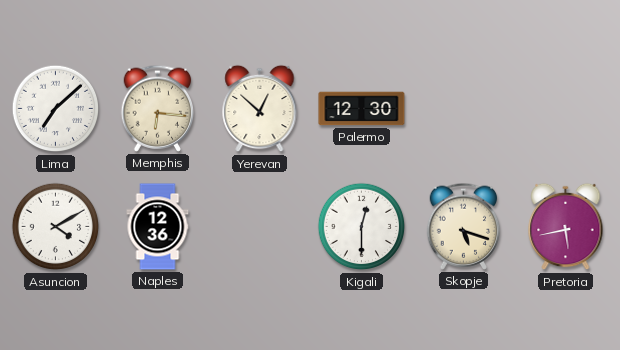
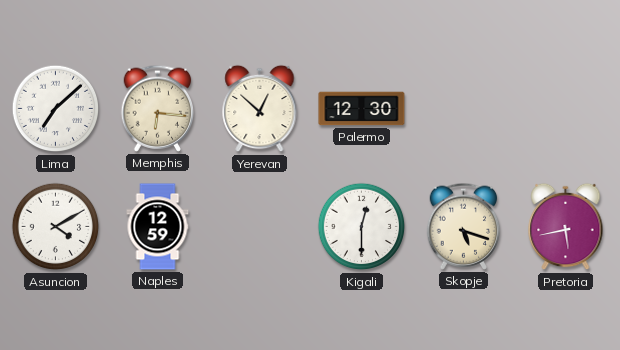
Naples: 12:36 -> 12:59 (158, 227)
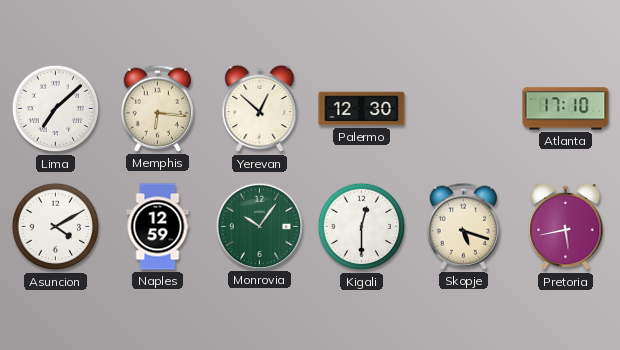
Atlanta: none -> 17:10 (566, 109)
Monrovia: none -> 10:06 (259, 226)
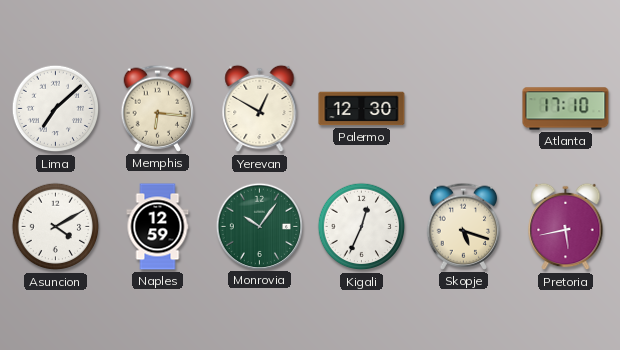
Yerevan: 12:52 -> 12:50 (260, 109)
Kigali: 12:30 -> 12:34 (362, 227)
